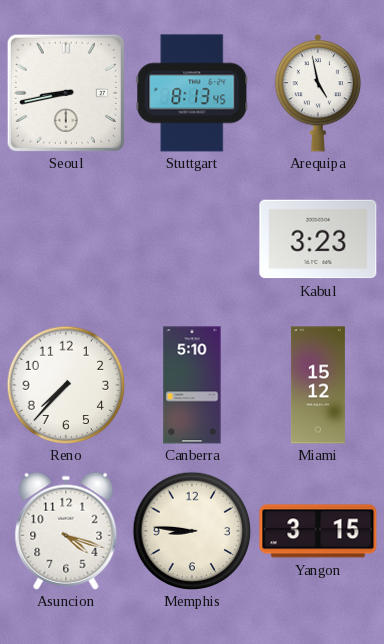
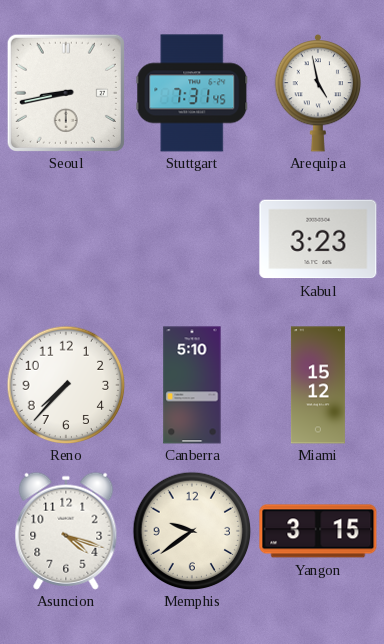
Stuttgart: 8:13 -> 7:31 (192, 93)
Memphis: 8:46 -> 9:39 (192, 531)
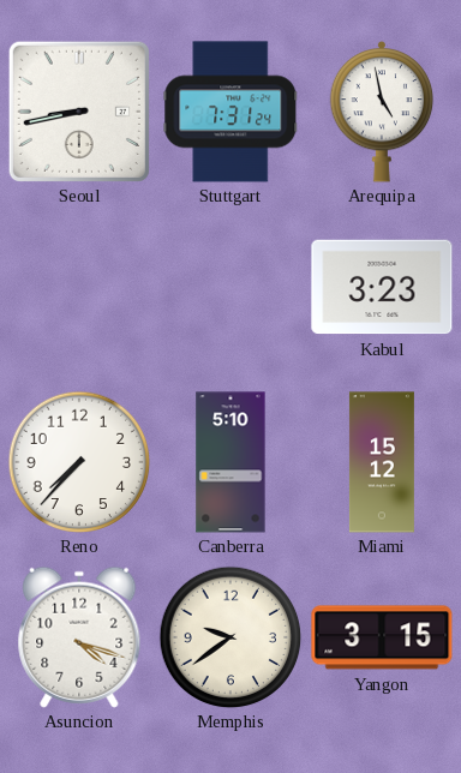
Stuttgart: 7:31:45 -> 7:31:24 (230, 112)
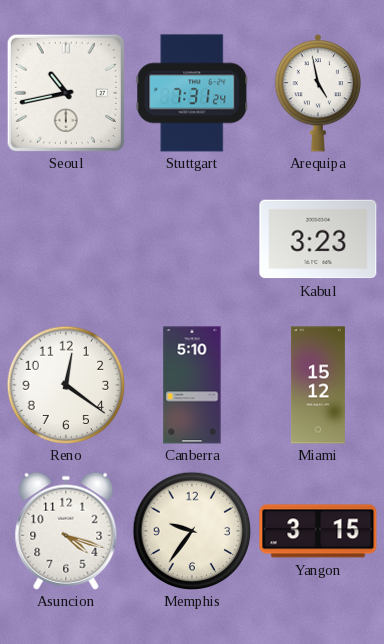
Seoul: 8:43 -> 10:43 (66, 93)
Reno: 7:37 -> 12:21 (66, 385)
Memphis: 9:39 -> 9:36 (192, 531)
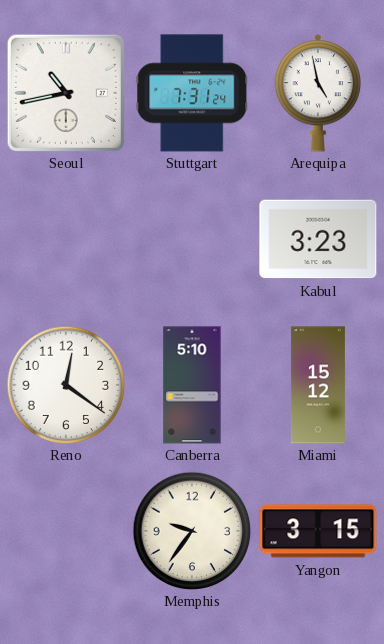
Asuncion: 4:18 -> none (66, 531)
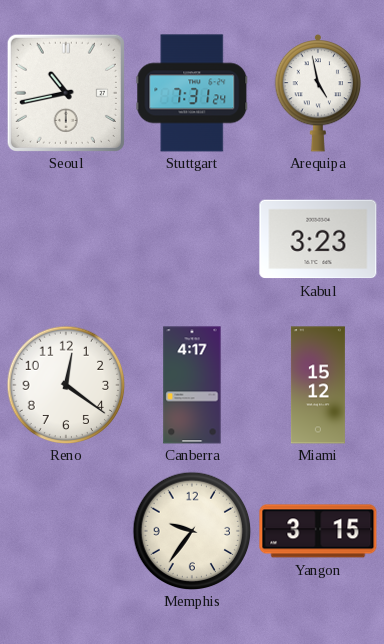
Canberra: 5:10 -> 4:17 (192, 385)
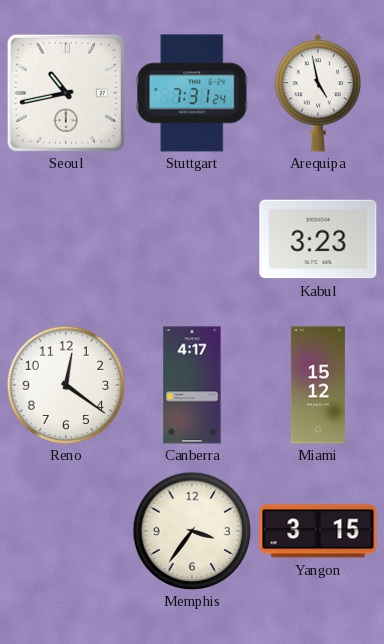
Memphis: 9:36 -> 3:36 (192, 531)
